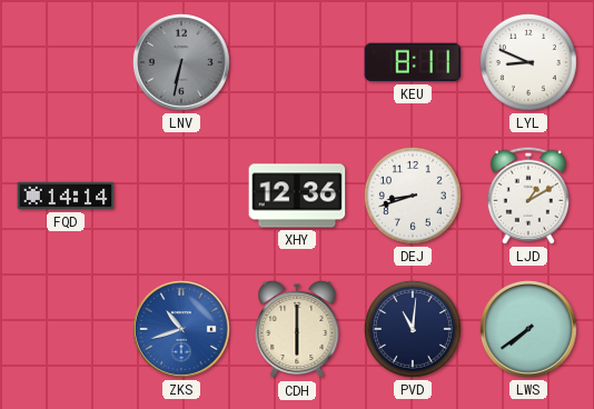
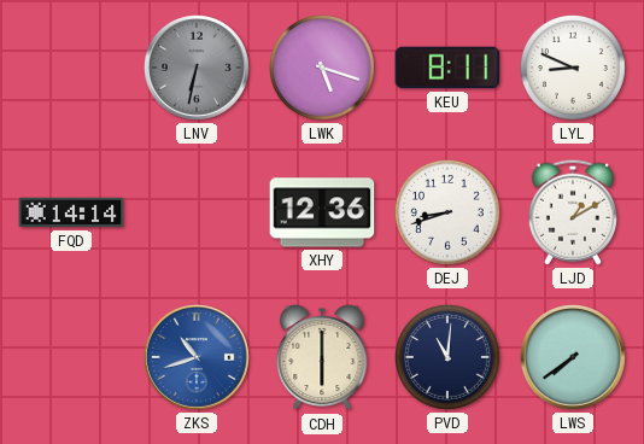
LWK: none -> 5:18 (322, 68)
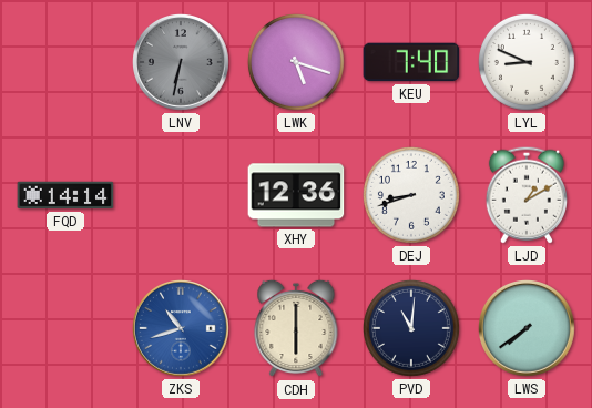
KEU: 8:11 -> 7:40 (411, 62)
